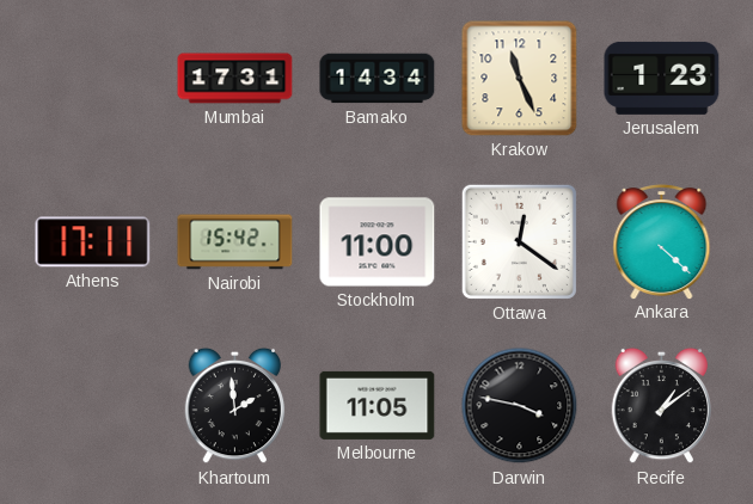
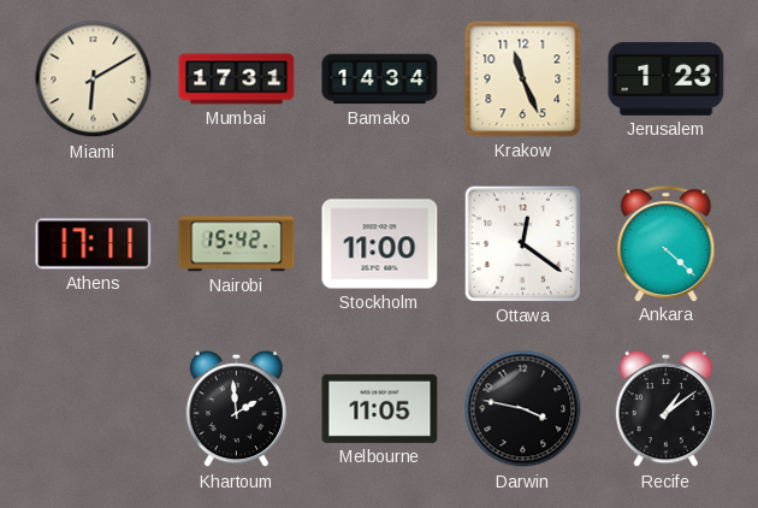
Miami: none -> 6:10 (94, 79)
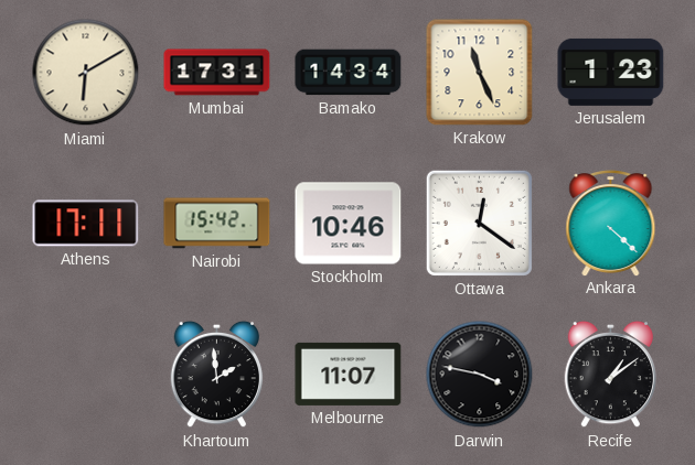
Stockholm: 11:00 -> 10:46 (349, 224)
Melbourne: 11:05 -> 11:07 (349, 374)
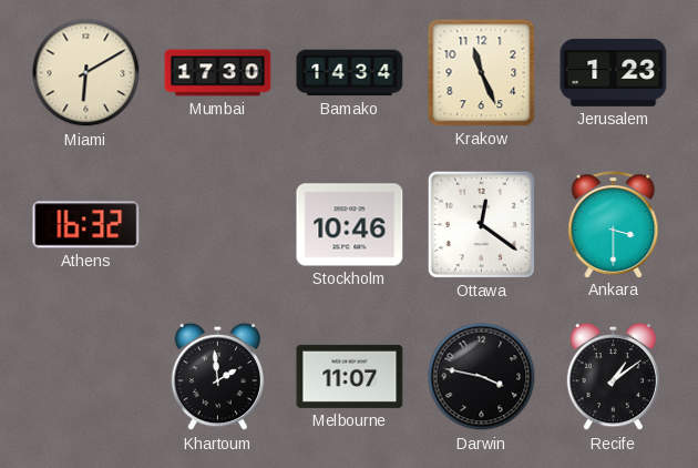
Mumbai: 17:31 -> 17:30 (218, 73)
Athens: 17:11 -> 16:32 (86, 225)
Nairobi: 15:42 -> none (217, 224)
Ankara: 4:22 -> 3:30 (614, 225)
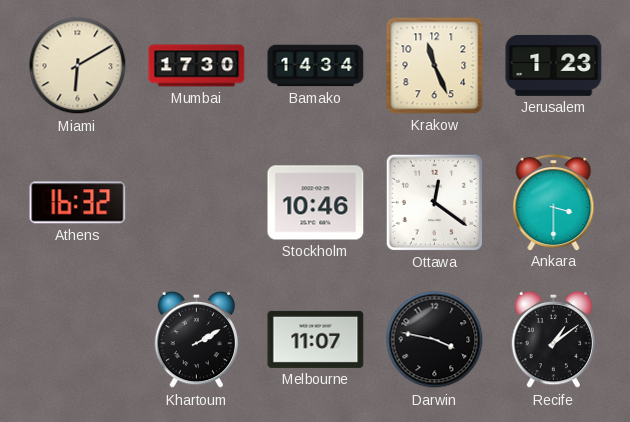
Khartoum: 1:59 -> 2:10 (197, 340)
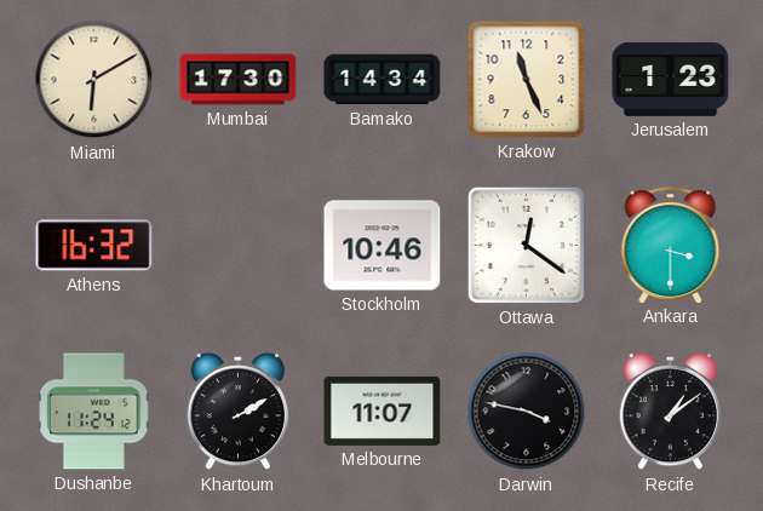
Dushanbe: none -> 11:24 (94, 412)
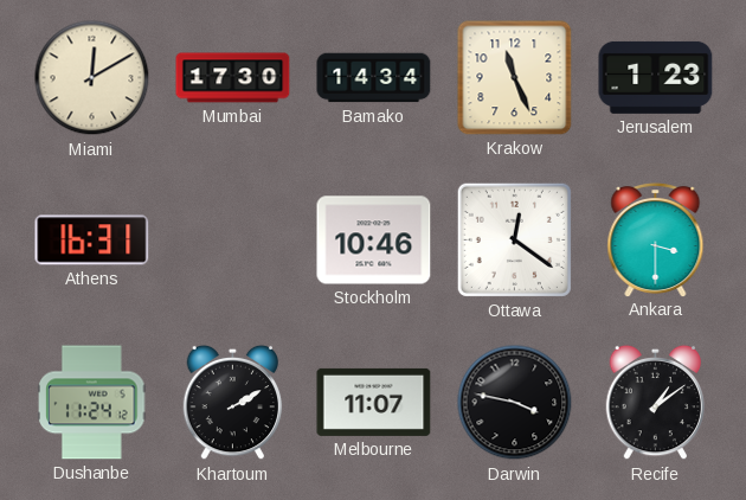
Miami: 6:10 -> 12:10 (92, 78)
Athens: 16:32 -> 16:31 (92, 241)
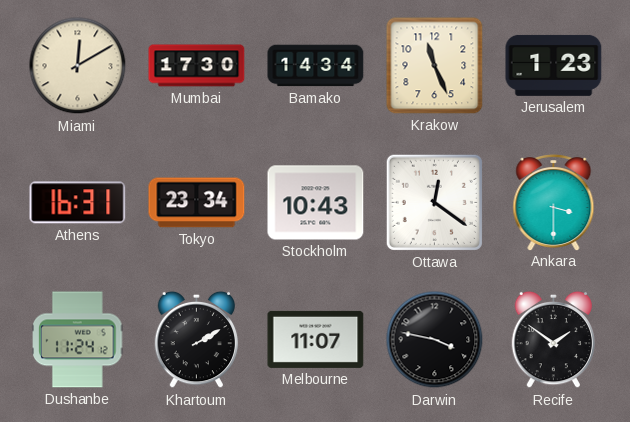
Tokyo: none -> 23:34 (197, 203)
Stockholm: 10:46 -> 10:43 (316, 203)
Recife: 1:09 -> 1:51 (554, 340)
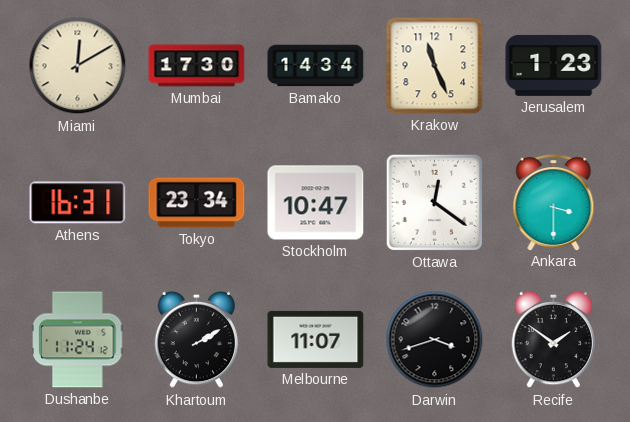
Stockholm: 10:43 -> 10:47 (316, 203)
Darwin: 3:47 -> 3:42 (435, 340)
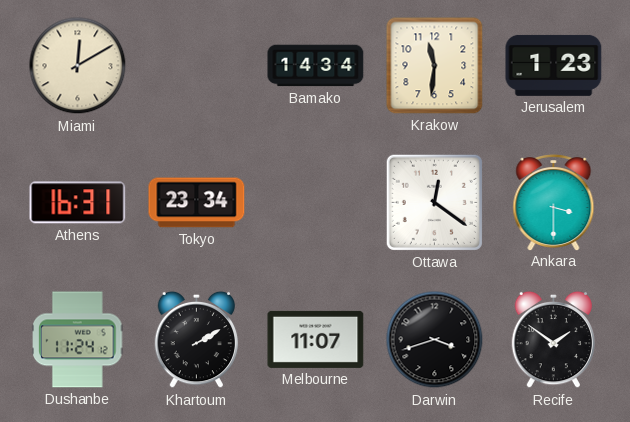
Mumbai: 17:30 -> none (197, 66)
Krakow: 11:26 -> 11:31 (435, 66)
Stockholm: 10:47 -> none (316, 203)
